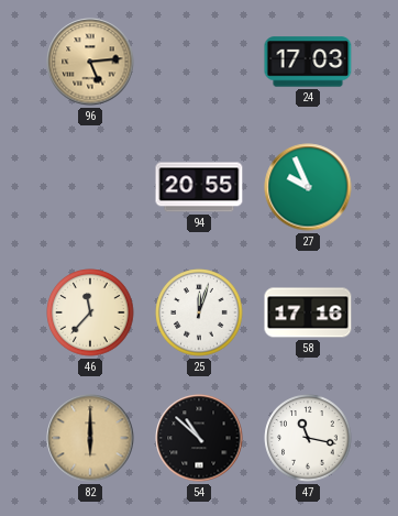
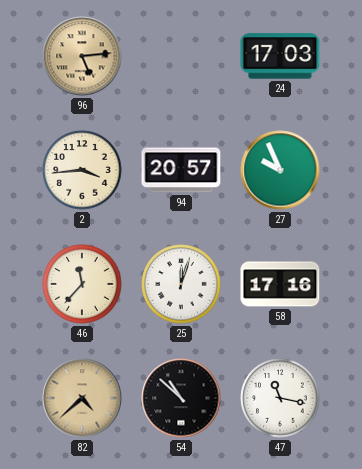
2: none -> 3:44 (82, 170)
94: 20:55 -> 20:57 (181, 170)
82: 6:00 -> 4:38 (82, 398)
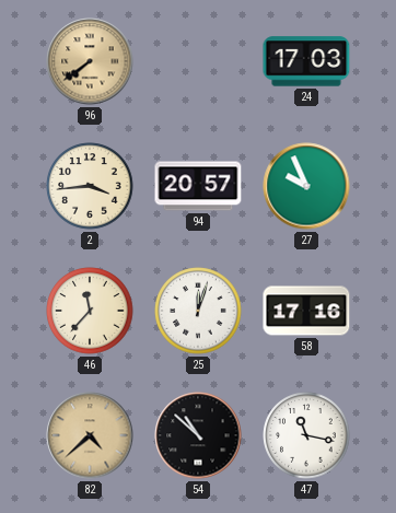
96: 5:14 -> 7:39 (90, 61)
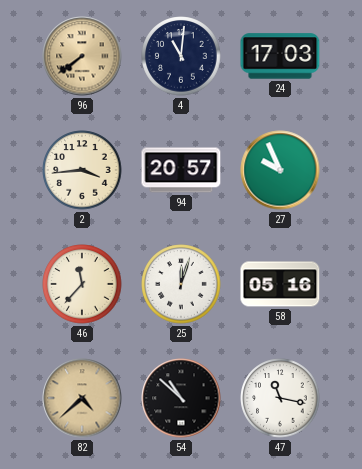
4: none -> 11:01 (181, 56)
58: 17:16 -> 05:16 (280, 284)
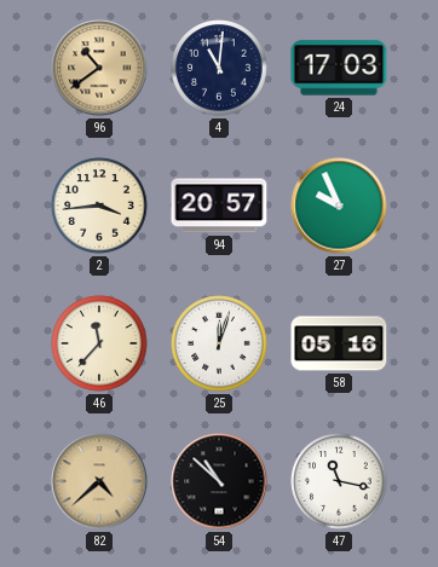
96: 7:39 -> 10:39 (99, 68)
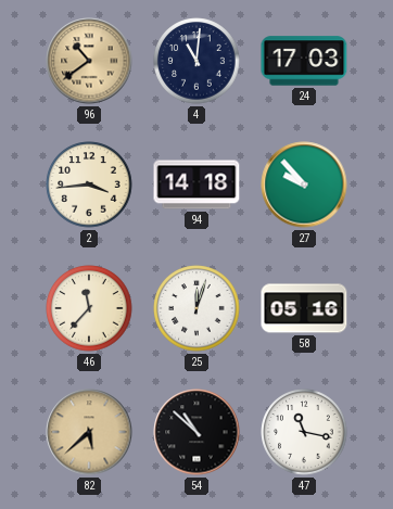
94: 20:57 -> 14:18 (196, 184)
27: 9:56 -> 9:53 (304, 184)
82: 4:38 -> 5:38 (89, 432)
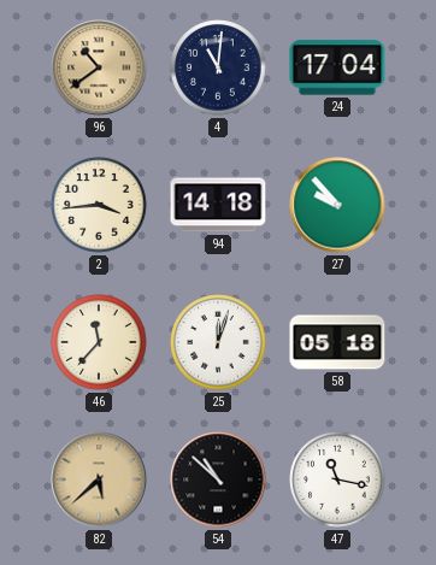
24: 17:03 -> 17:04 (337, 67)
58: 05:16 -> 05:18 (337, 342)
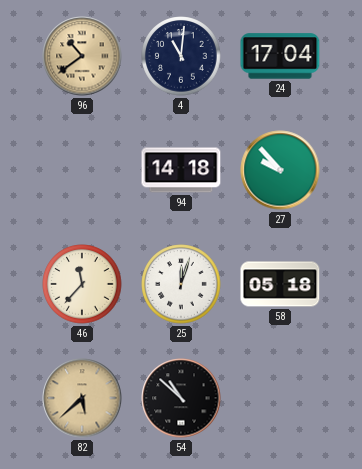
2: 3:44 -> none (99, 205)
47: 11:17 -> none (337, 479)
